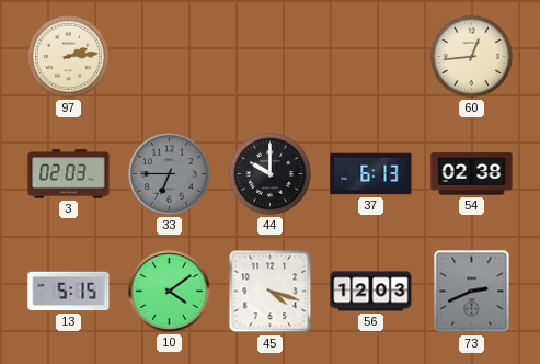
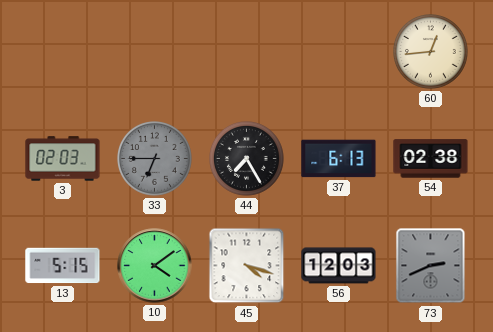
97: 2:14 -> none (69, 57)
44: 10:00 -> 7:25 (247, 159)
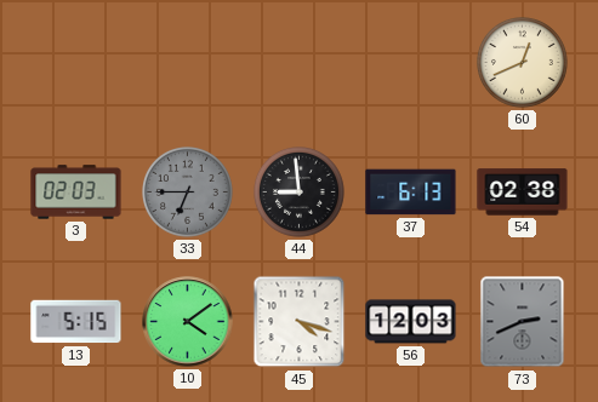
60: 12:44 -> 12:41 (523, 63)
44: 7:25 -> 8:59 (300, 193)
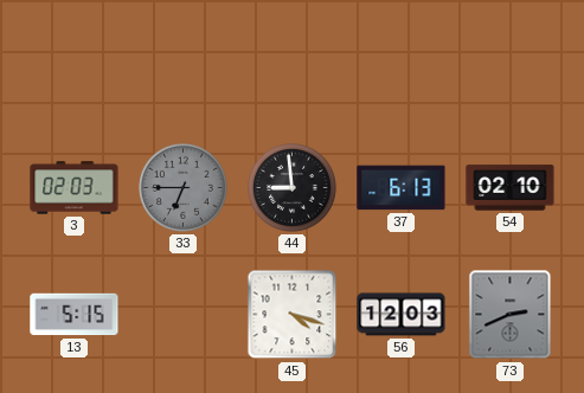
60: 12:41 -> none (523, 63)
54: 02:38 -> 02:10 (511, 188)
10: 4:09 -> none (188, 322)
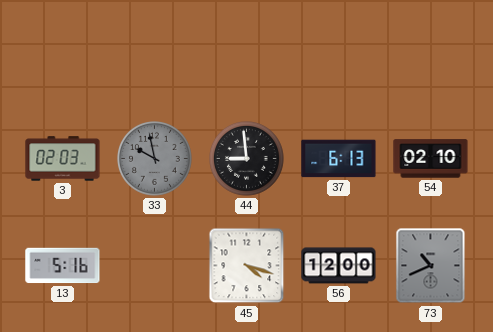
33: 6:45 -> 9:58 (155, 159)
13: 5:15 -> 5:16 (63, 266)
56: 12:03 -> 12:00 (339, 266)
73: 2:41 -> 10:41 (431, 266)
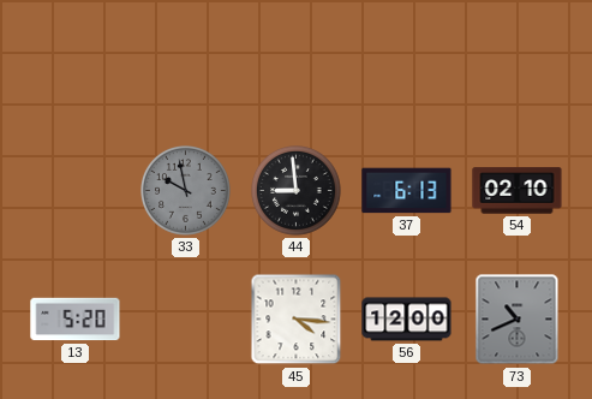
3: 02:03 -> none (63, 159)
13: 5:16 -> 5:20 (76, 320)
45: 4:18 -> 4:16 (297, 320)
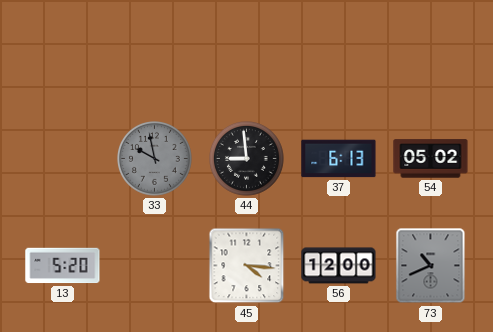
54: 02:10 -> 05:02 (431, 159)
